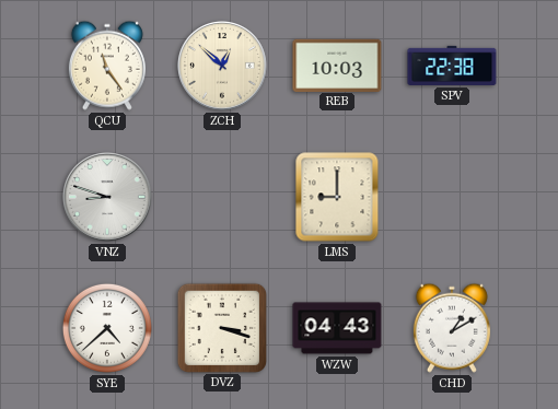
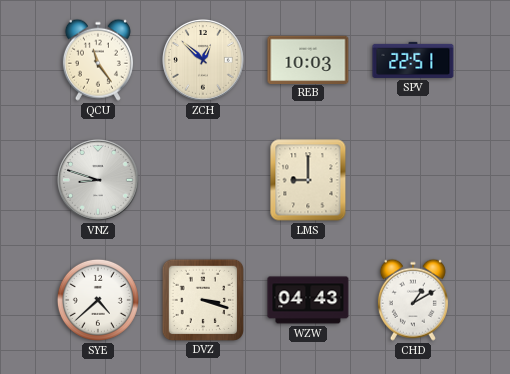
SPV: 22:38 -> 22:51 (413, 60)
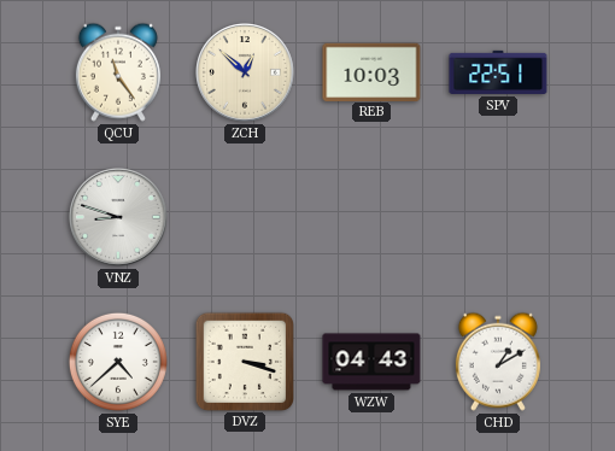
LMS: 9:00 -> none (308, 180)
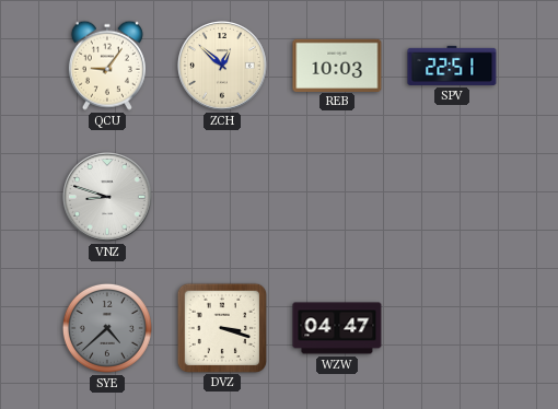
QCU: 11:24 -> 9:06 (107, 66)
SYE dial: white -> grey (107, 328)
WZW: 04:43 -> 04:47 (337, 328)
CHD: 1:10 -> none (498, 362)
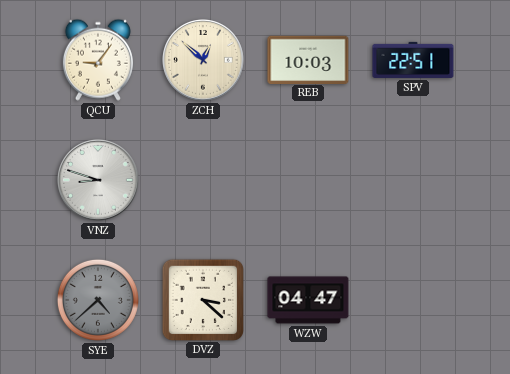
DVZ: 3:18 -> 3:22 (202, 299)
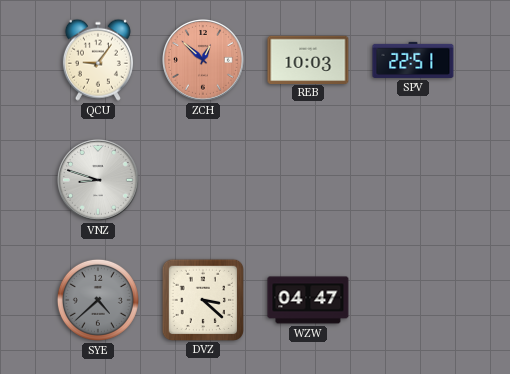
ZCH dial: cream -> salmon (204, 61)
